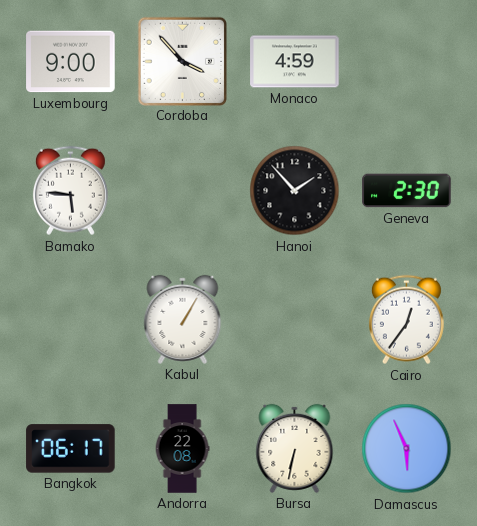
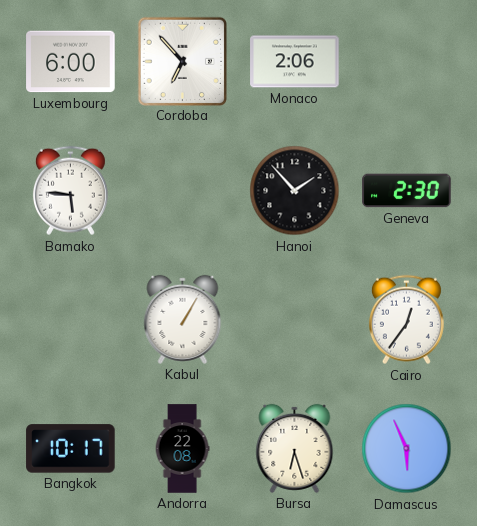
Luxembourg: 9:00 -> 6:00 (71, 62)
Cordoba: 3:53 -> 6:53 (182, 61)
Monaco: 4:59 -> 2:06 (295, 62)
Bangkok: 06:17 -> 10:17 (71, 449)
Bursa: 6:32 -> 6:27 (295, 448)
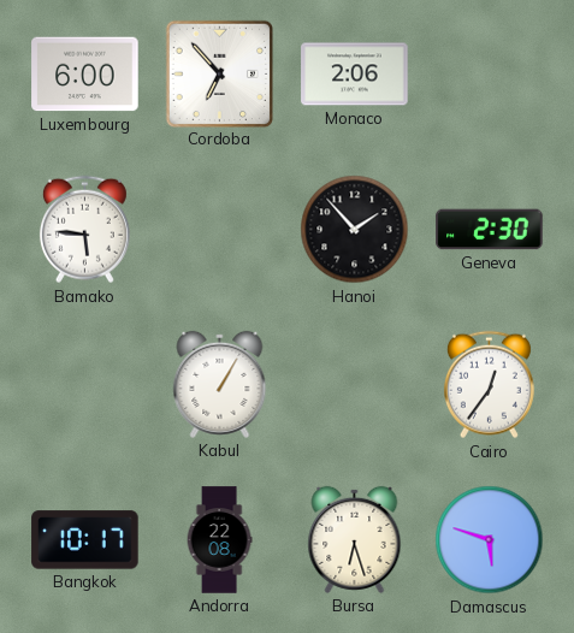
Damascus: 5:56 -> 5:48 (490, 540)
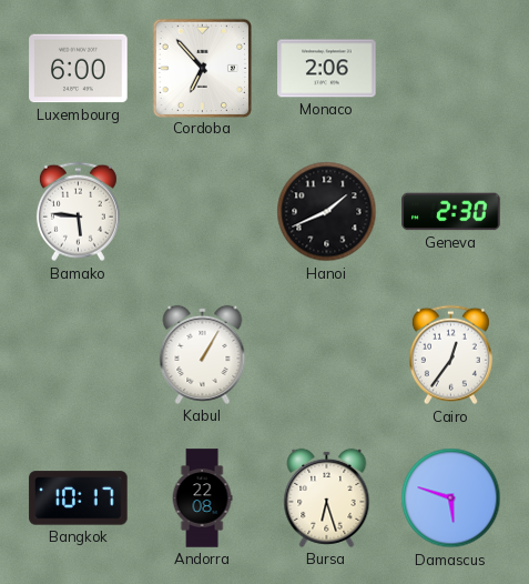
Hanoi: 1:53 -> 1:41 (327, 212)
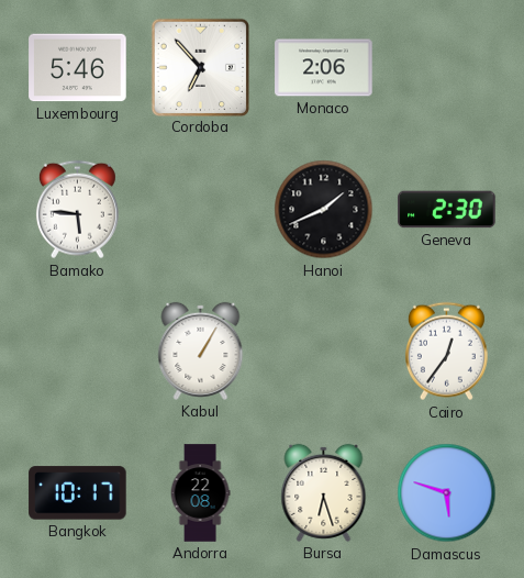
Luxembourg: 6:00 -> 5:46 (78, 68)
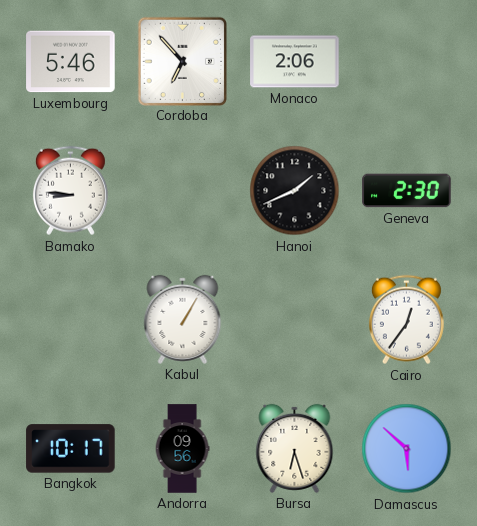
Bamako: 5:46 -> 8:46 (70, 191)
Andorra: 22:08 -> 09:56 (182, 449)
Damascus: 5:48 -> 5:52 (407, 449)
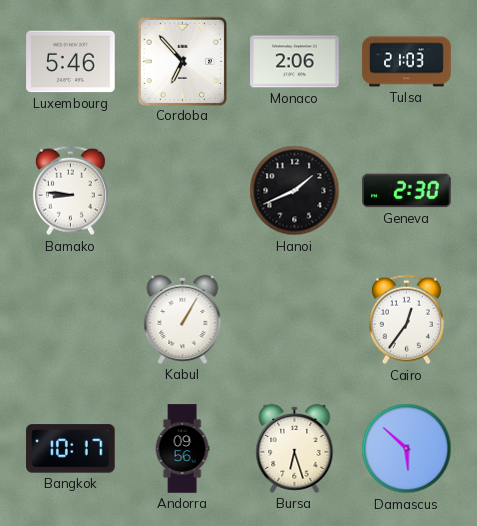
Tulsa: none -> 21:03 (407, 62)
